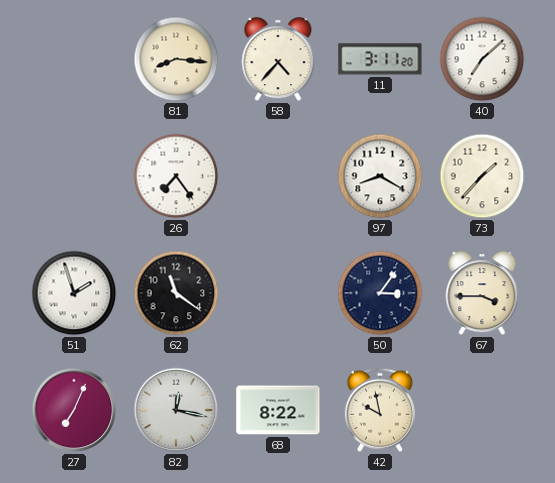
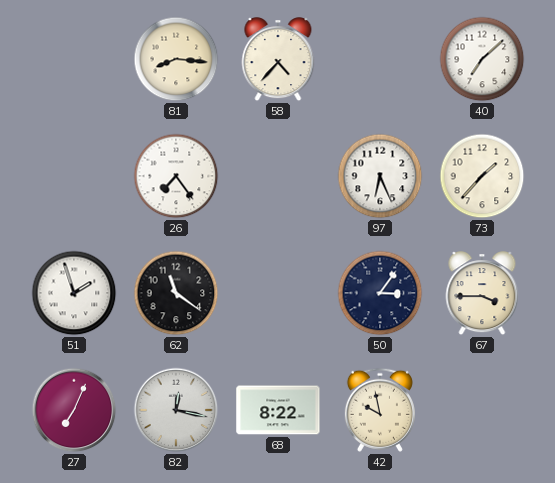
11: 3:11 -> none (380, 59)
97: 8:20 -> 6:26 (380, 176)
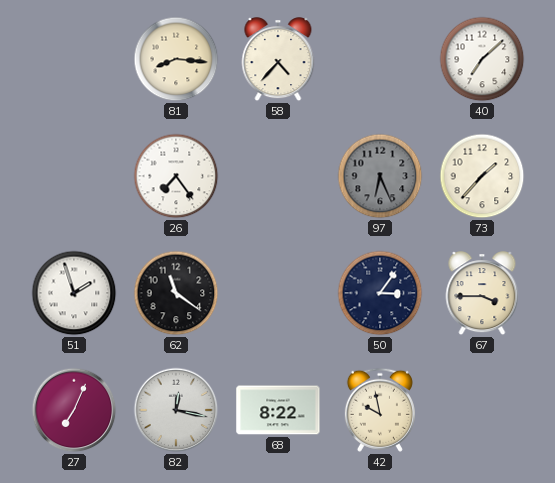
97 dial: white -> grey (380, 176)
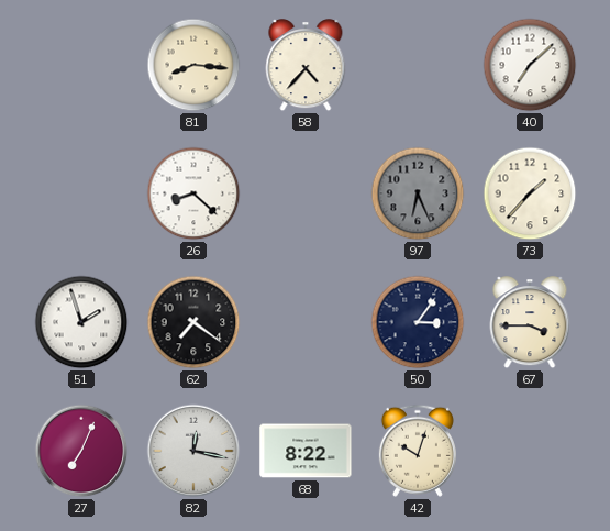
26: 7:24 -> 8:22 (193, 193)
62: 11:21 -> 7:21 (193, 322)
42: 9:58 -> 10:03 (418, 451)
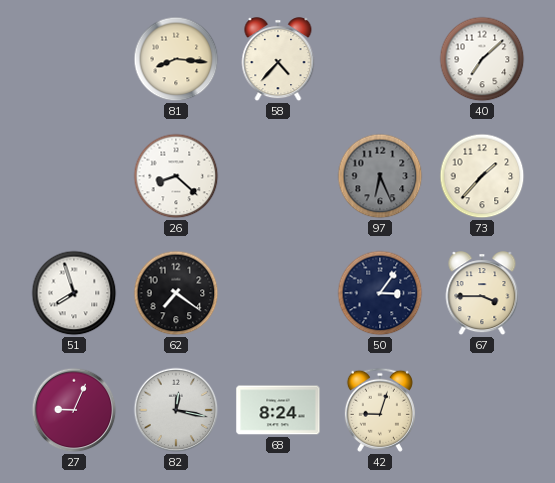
51: 1:57 -> 7:57 (74, 293)
27: 7:04 -> 9:04 (74, 410)
68: 8:22 -> 8:24 (278, 410)
42: 10:03 -> 9:03 (380, 410)
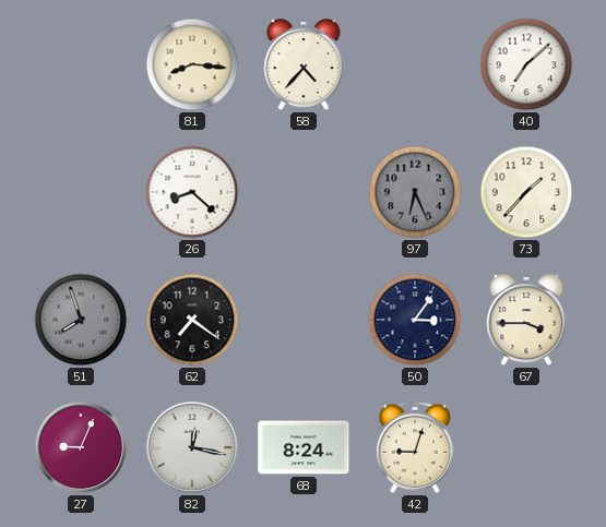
51 dial: white -> grey (81, 320)
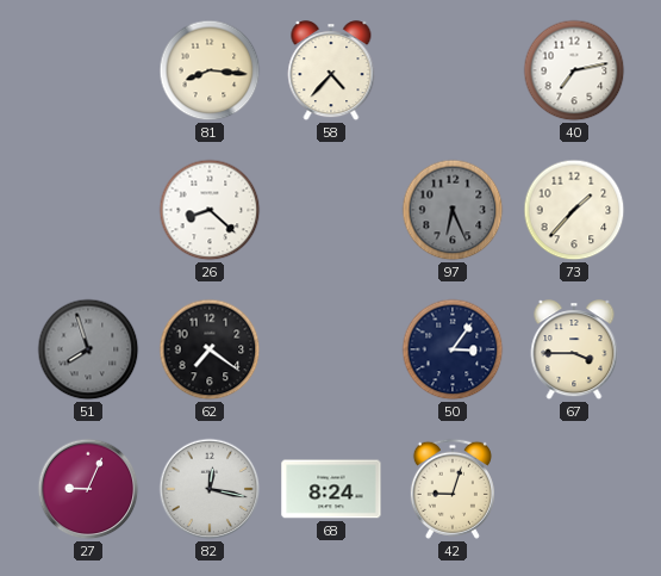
40: 7:08 -> 7:13 (574, 70)
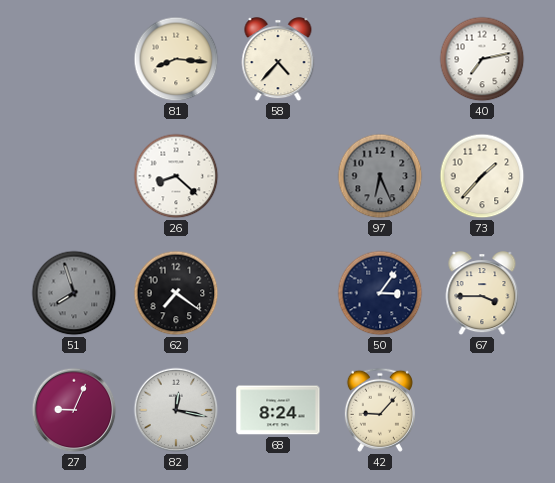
42: 9:03 -> 9:07 (380, 410)
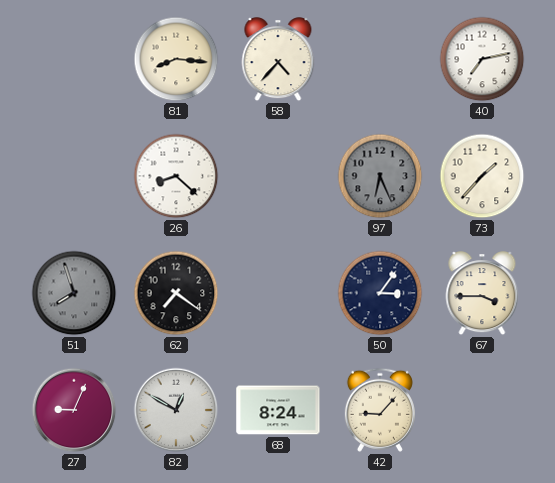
82: 12:17 -> 12:50 (176, 410)
